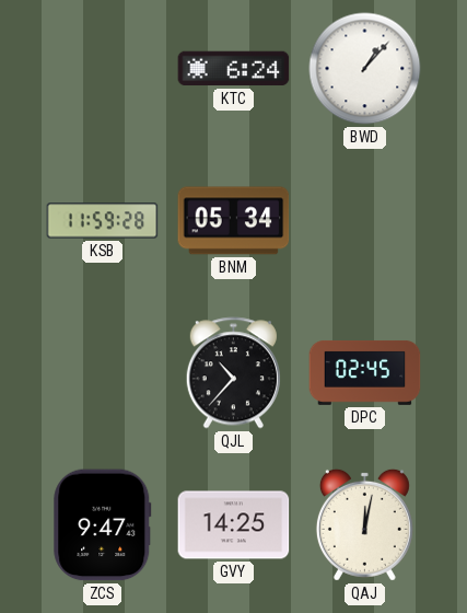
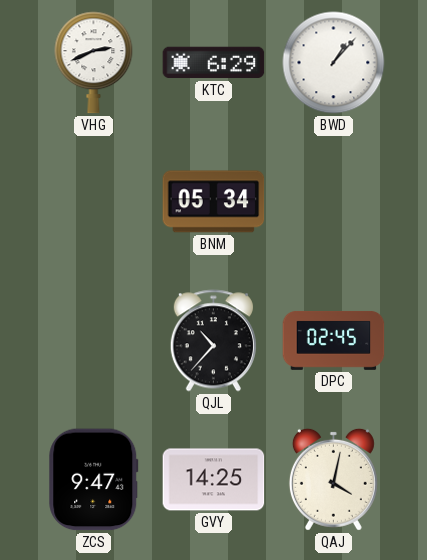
VHG: none -> 2:41 (94, 63)
KTC: 6:24 -> 6:29 (214, 63)
KSB: 11:59 -> none (103, 221)
QAJ: 12:02 -> 4:02 (333, 479)
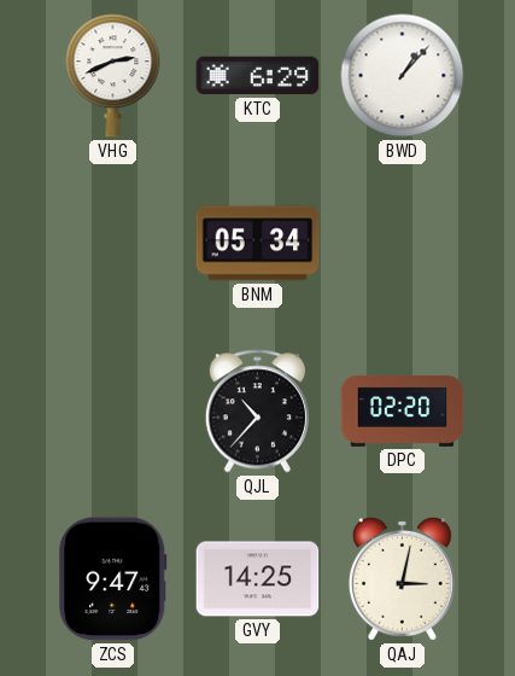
DPC: 02:45 -> 02:20 (403, 410)
QAJ: 4:02 -> 3:02 (402, 578)
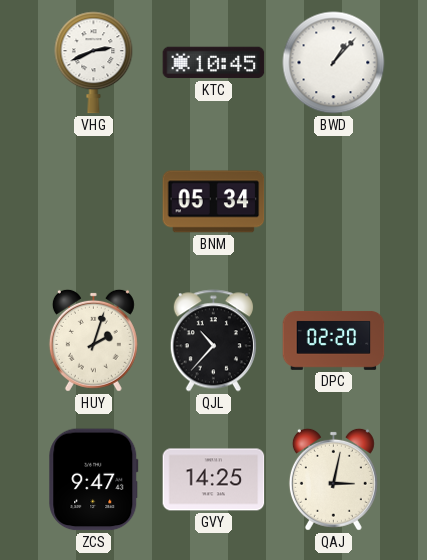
KTC: 6:29 -> 10:45 (214, 63)
HUY: none -> 2:03 (93, 340)
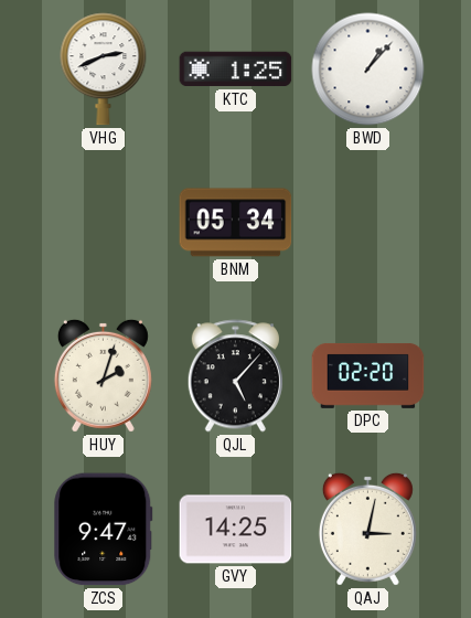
KTC: 10:45 -> 1:25 (236, 70)
QJL: 10:37 -> 5:07 (235, 376)
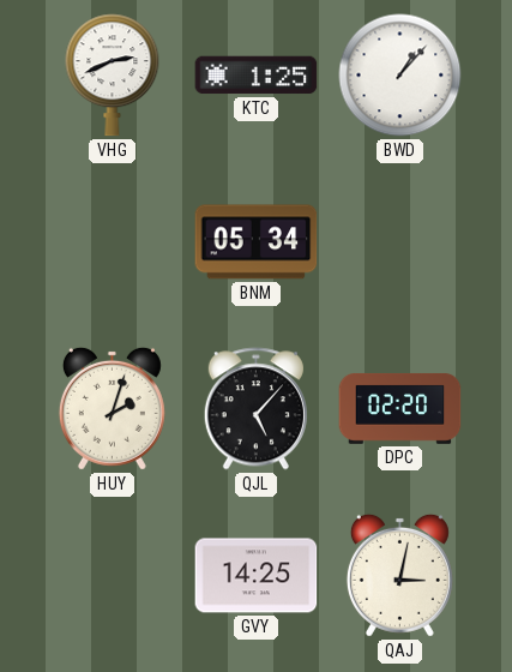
ZCS: 9:47 -> none (104, 530)
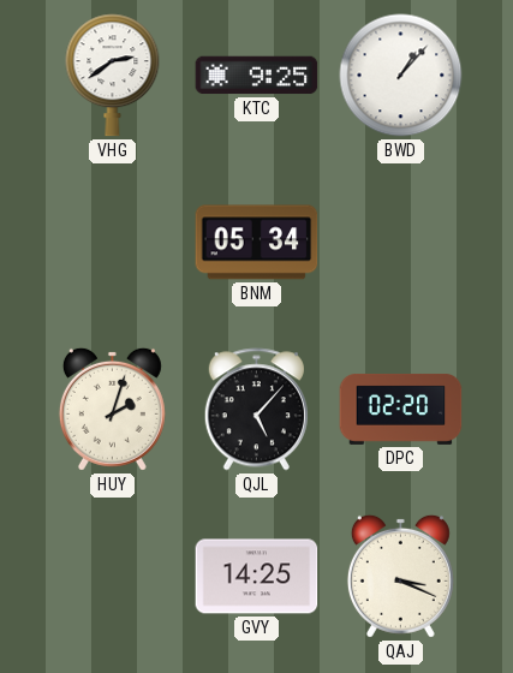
VHG: 2:41 -> 2:39 (113, 76)
KTC: 1:25 -> 9:25 (257, 76)
QAJ: 3:02 -> 3:19 (400, 576)
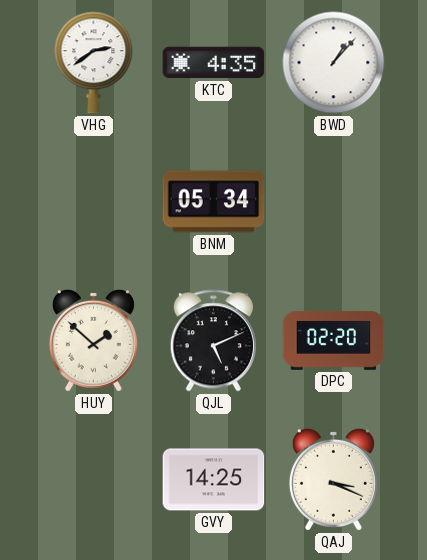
KTC: 9:25 -> 4:35 (214, 63)
HUY: 2:03 -> 1:52 (93, 340)
QJL: 5:07 -> 5:11 (213, 341)
